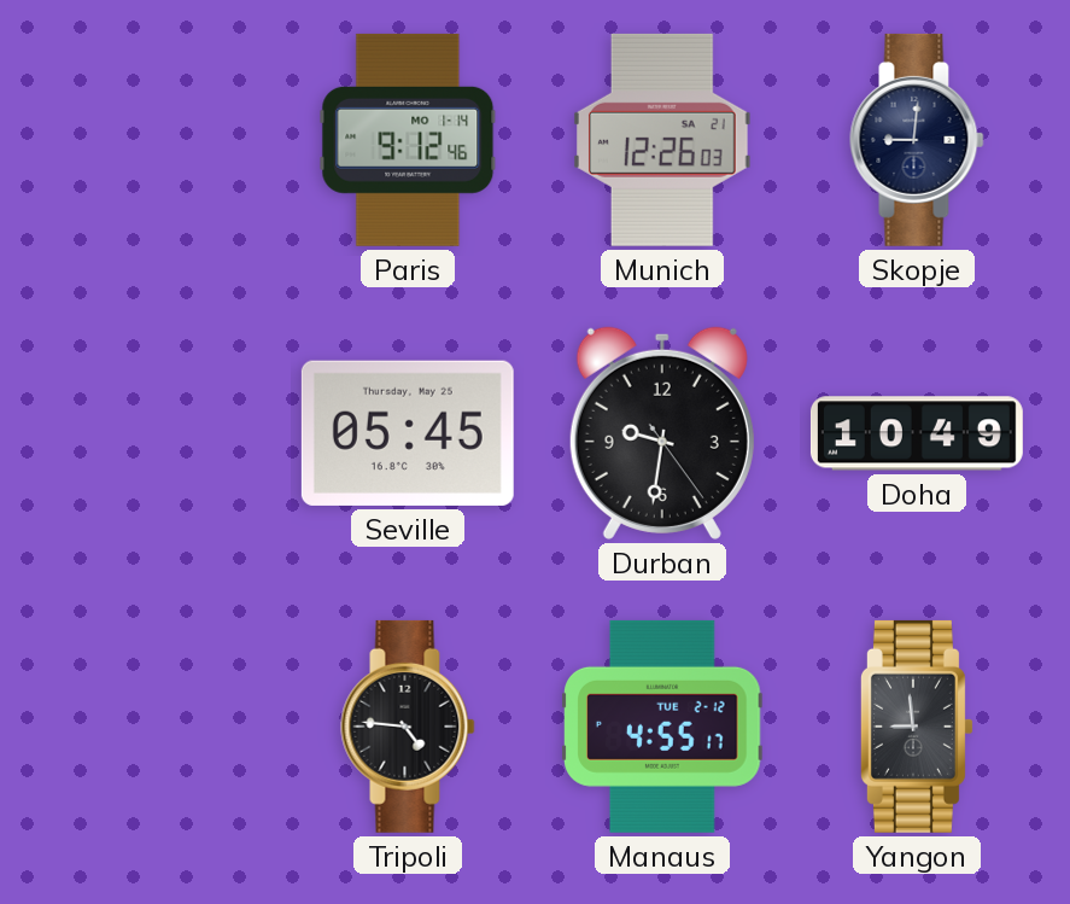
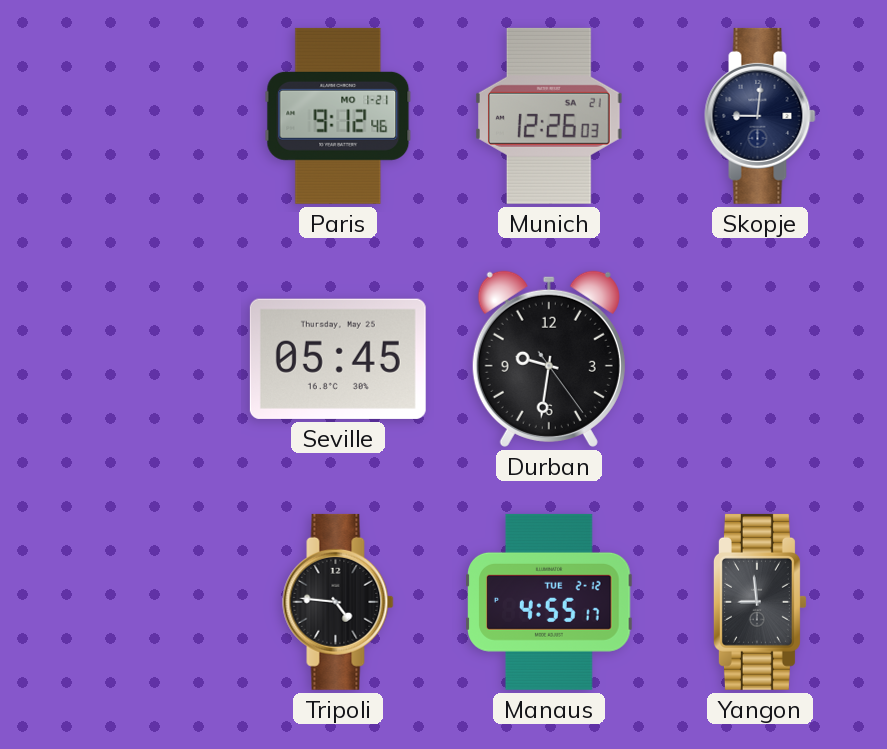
Paris date: MO 1-14 -> MO 1-21 (338, 116)
Doha: 10:49 -> none (917, 433)
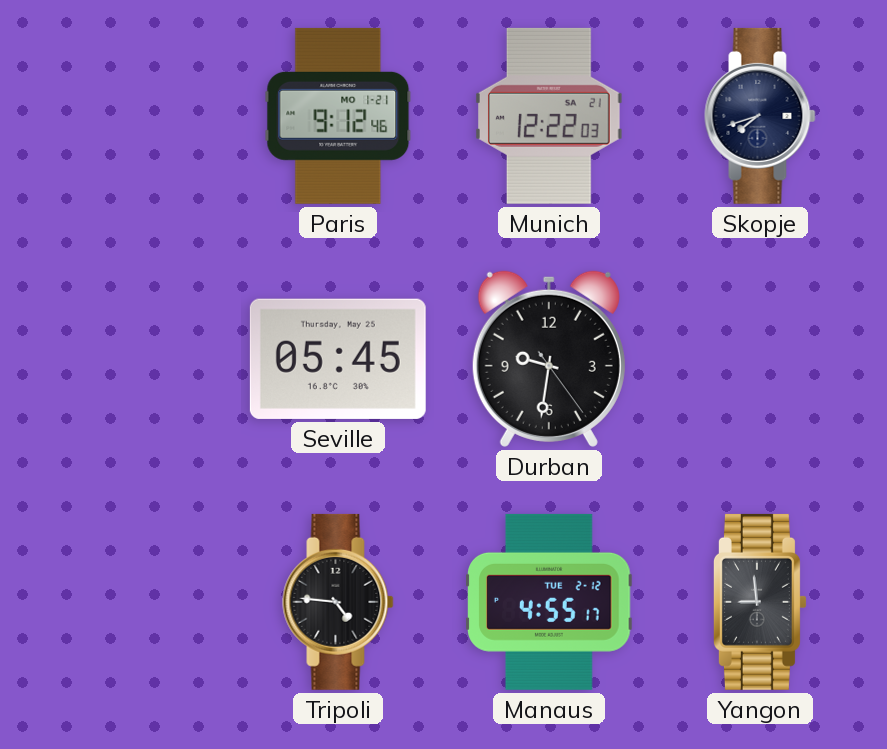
Munich: 12:26 -> 12:22 (550, 116)
Skopje: 9:01 -> 7:42 (760, 116)
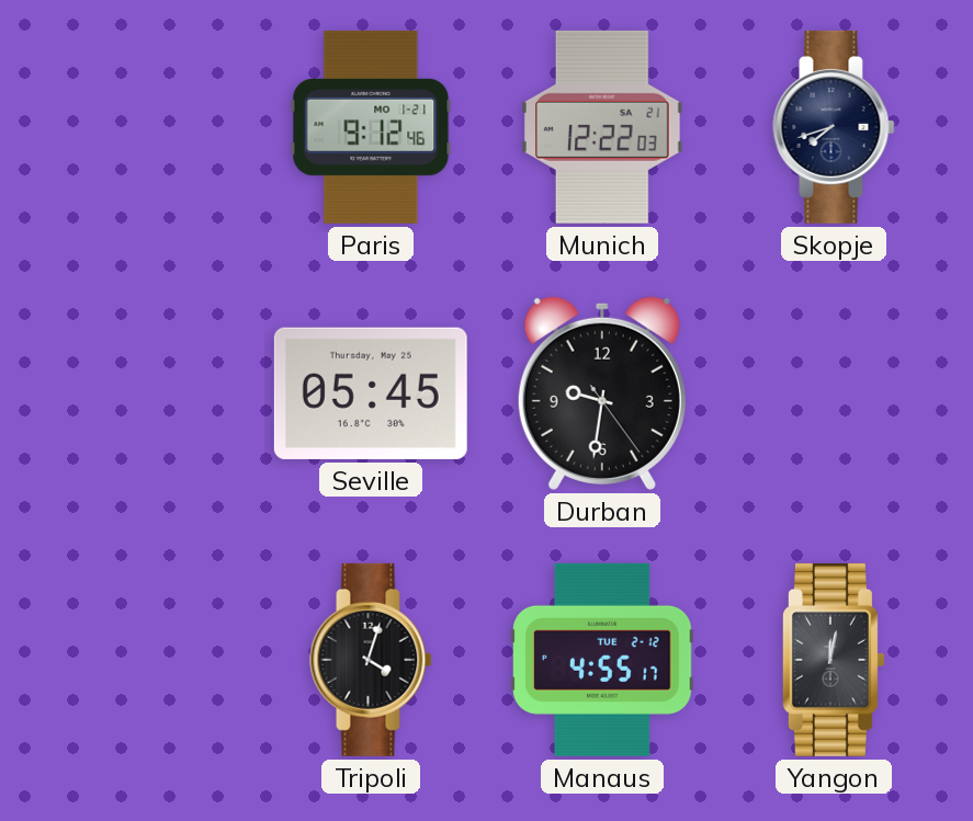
Tripoli: 4:46 -> 4:03 (371, 660)
Yangon: 8:59 -> 12:02 (834, 660)
